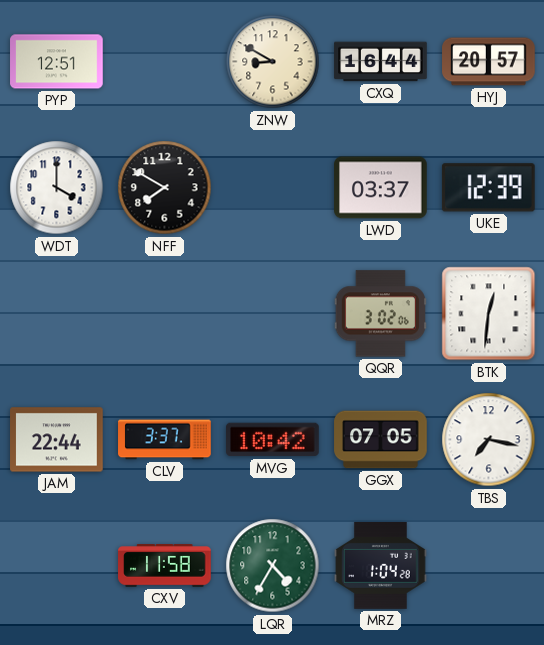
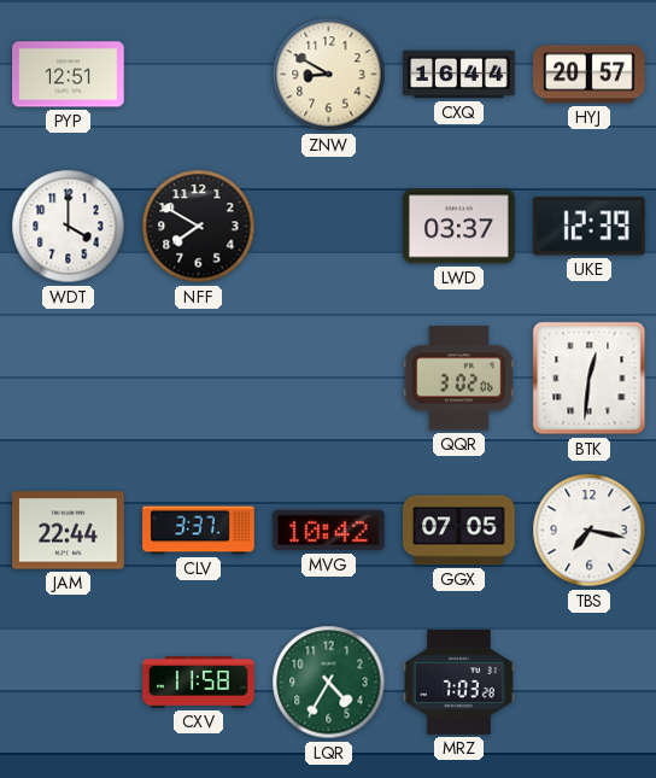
MRZ: 1:04 -> 7:03 (459, 682)
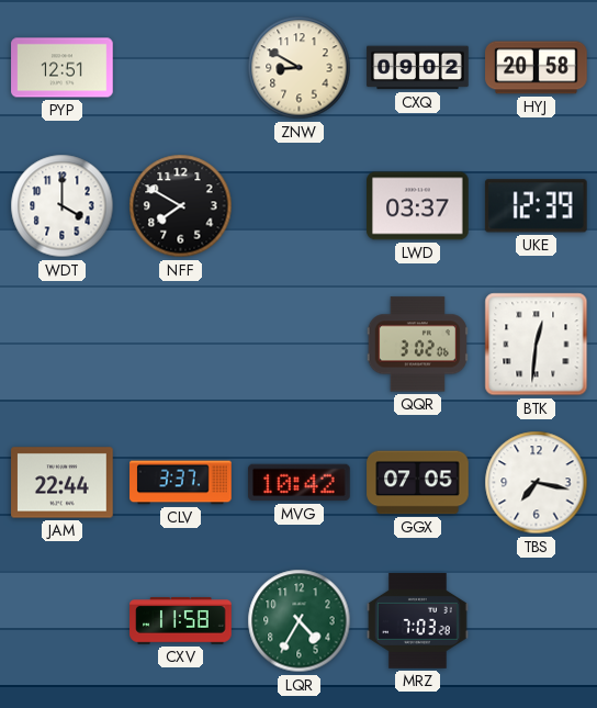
CXQ: 16:44 -> 09:02 (418, 68)
HYJ: 20:57 -> 20:58 (537, 68)
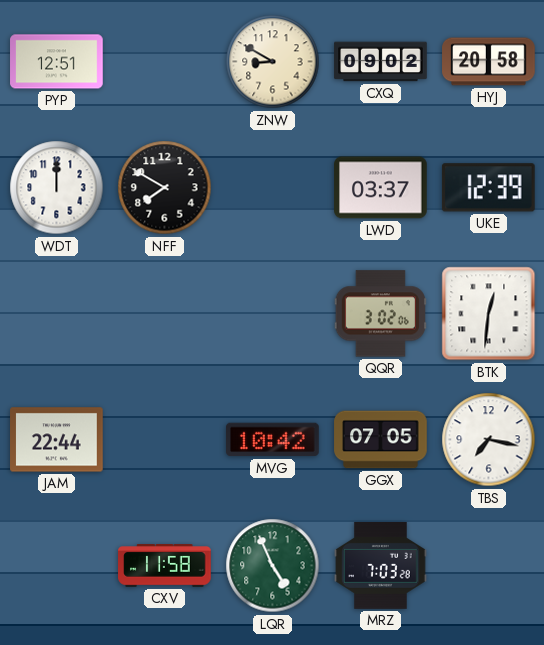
WDT: 4:00 -> 12:00 (57, 188)
CLV: 3:37 -> none (181, 483)
LQR: 4:35 -> 4:56 (273, 566)
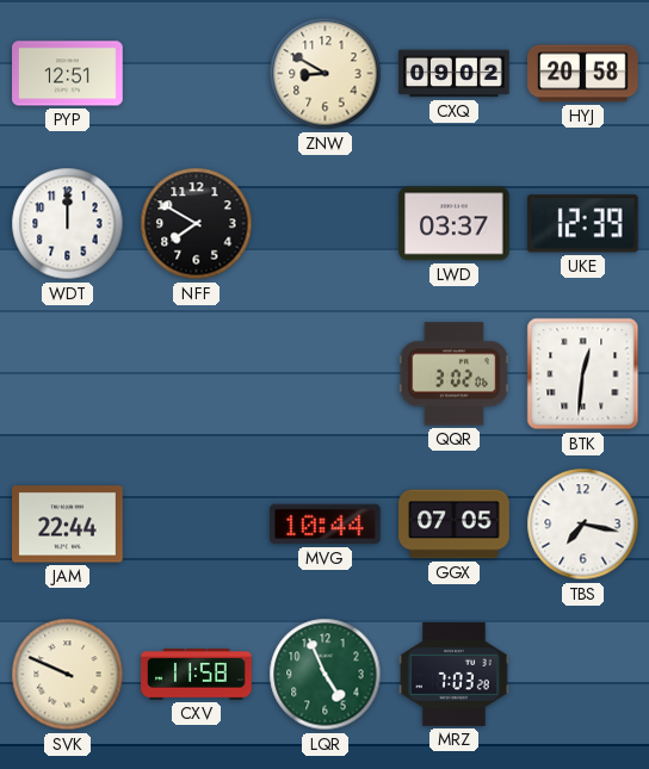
MVG: 10:42 -> 10:44 (326, 525)
SVK: none -> 9:49 (68, 675)
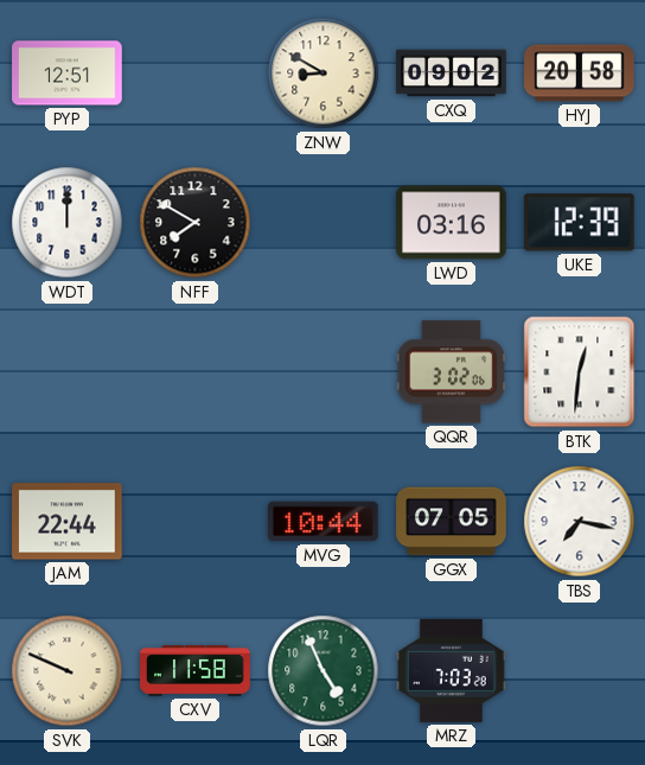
LWD: 03:37 -> 03:16 (452, 223)
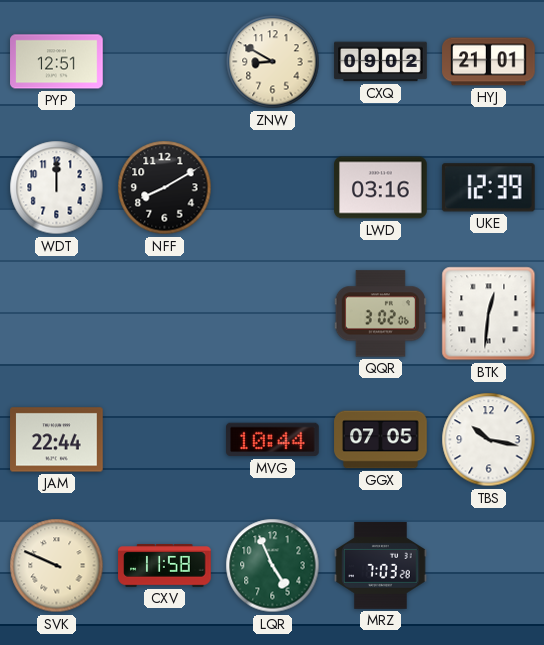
HYJ: 20:58 -> 21:01 (489, 62)
NFF: 7:50 -> 8:10 (165, 188)
TBS: 7:17 -> 10:17 (489, 440)
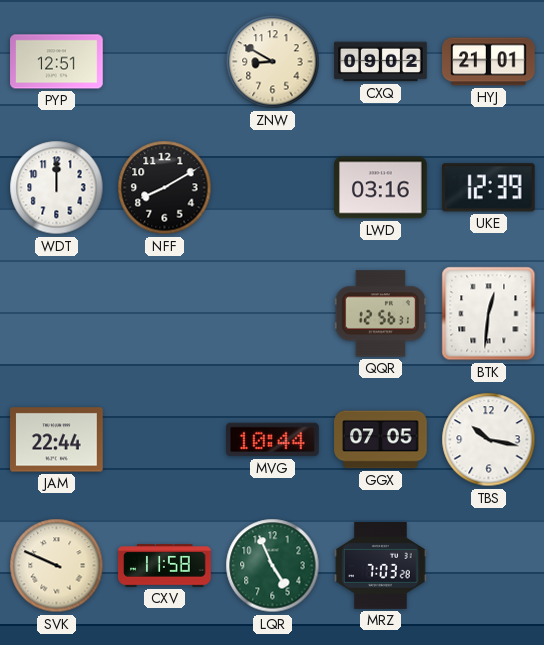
QQR: 3:02 -> 12:56 (380, 314)
